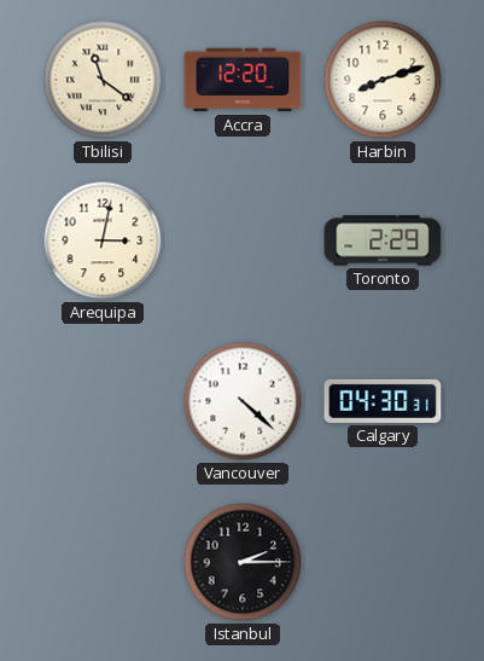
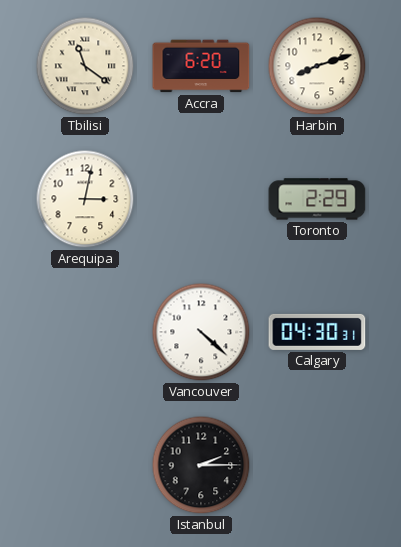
Accra: 12:20 -> 6:20 (201, 66)
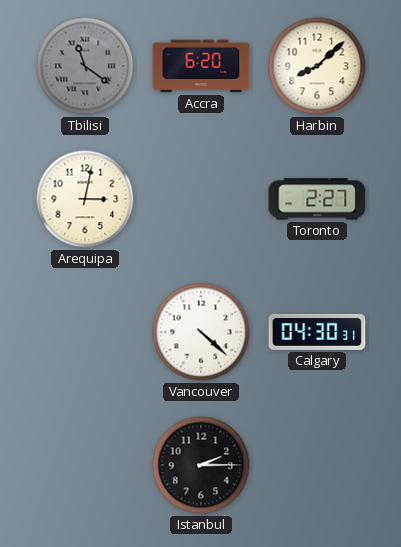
Tbilisi dial: cream -> grey (85, 66)
Harbin: 8:12 -> 8:08 (317, 66)
Toronto: 2:29 -> 2:27 (317, 199)
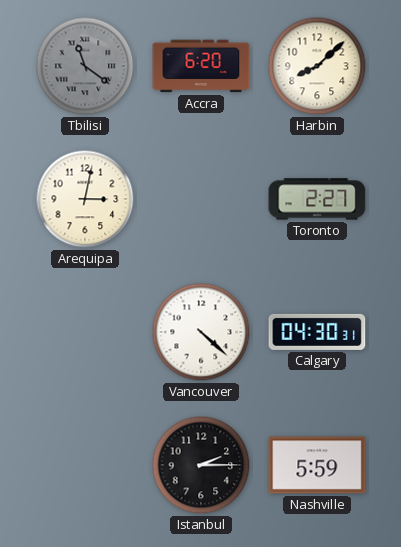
Nashville: none -> 5:59 (317, 465)
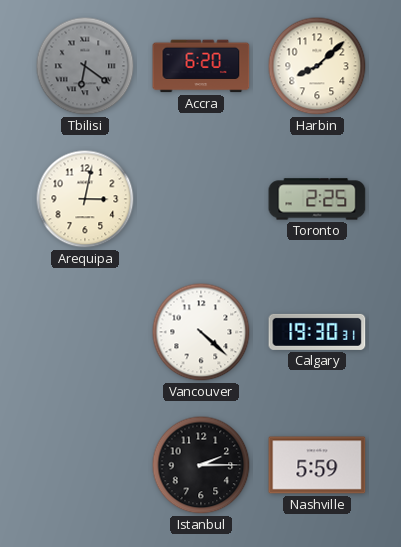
Tbilisi: 11:21 -> 6:21 (85, 66)
Toronto: 2:27 -> 2:25 (317, 199)
Calgary: 04:30 -> 19:30 (317, 332)
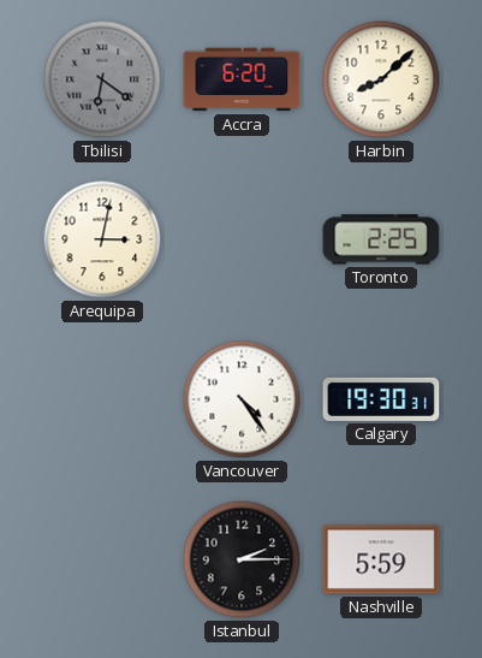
Vancouver: 4:22 -> 4:24 (242, 399)
